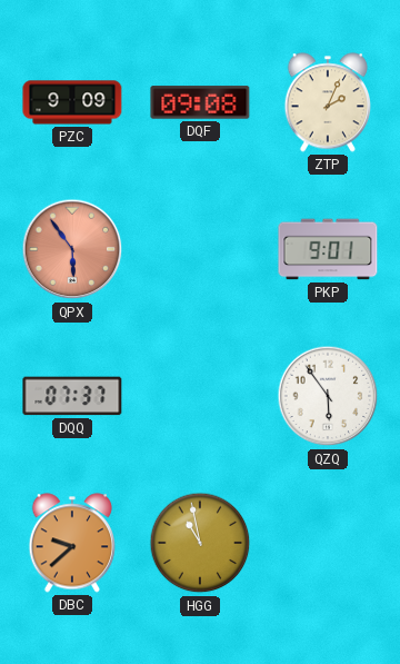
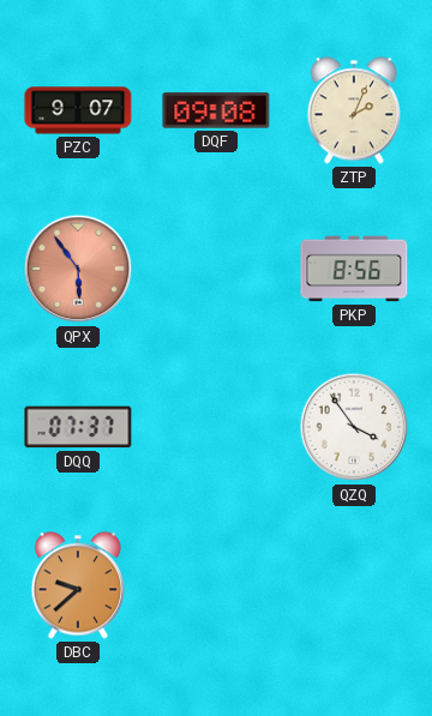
PZC: 9:09 -> 9:07 (78, 110)
PKP: 9:01 -> 8:56 (354, 269)
QZQ: 5:54 -> 3:54 (354, 427)
HGG: 10:58 -> none (200, 543)
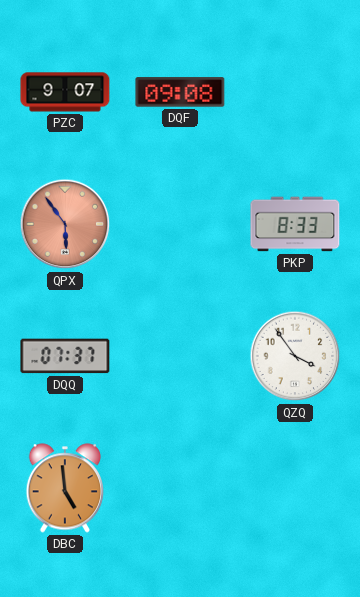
ZTP: 2:04 -> none (353, 110)
PKP: 8:56 -> 8:33 (295, 224)
DBC: 9:38 -> 4:59 (64, 488)
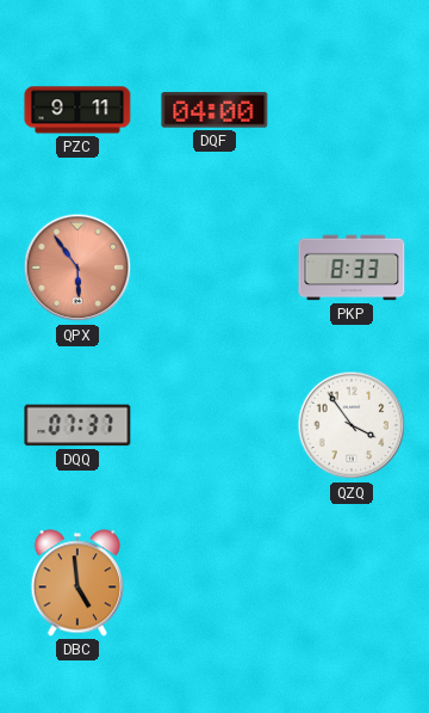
PZC: 9:07 -> 9:11 (77, 110)
DQF: 09:08 -> 04:00 (214, 110)
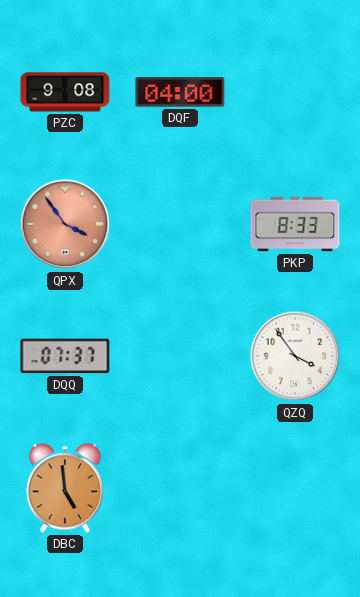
PZC: 9:11 -> 9:08 (65, 92)
QPX: 5:54 -> 3:54 (65, 224)
